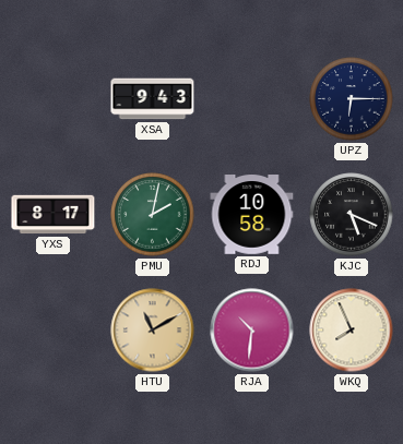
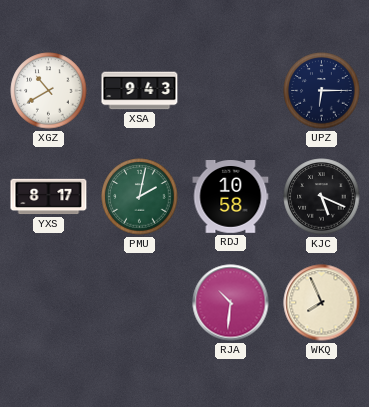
XGZ: none -> 10:40 (49, 91)
HTU: 11:10 -> none (153, 331)
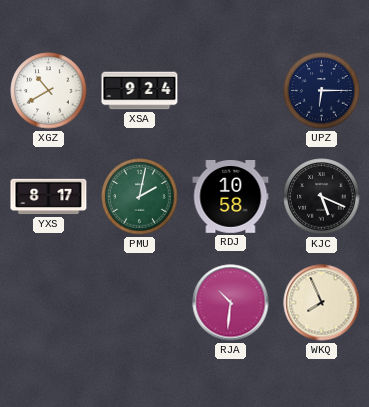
XSA: 9:43 -> 9:24 (140, 91)
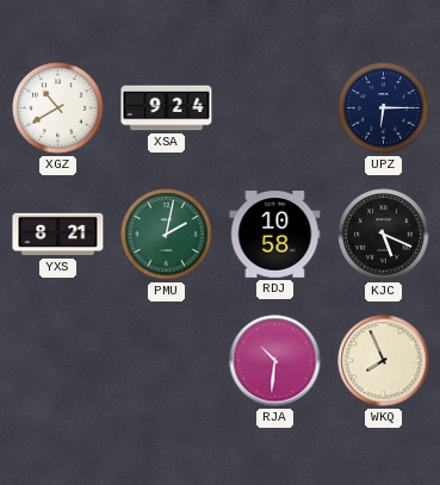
YXS: 8:17 -> 8:21 (58, 235)
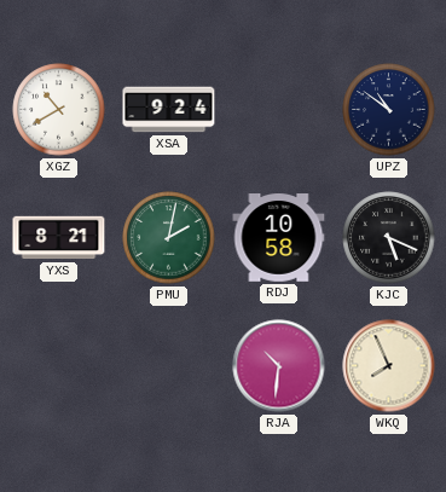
UPZ: 6:15 -> 10:51 (389, 110)
